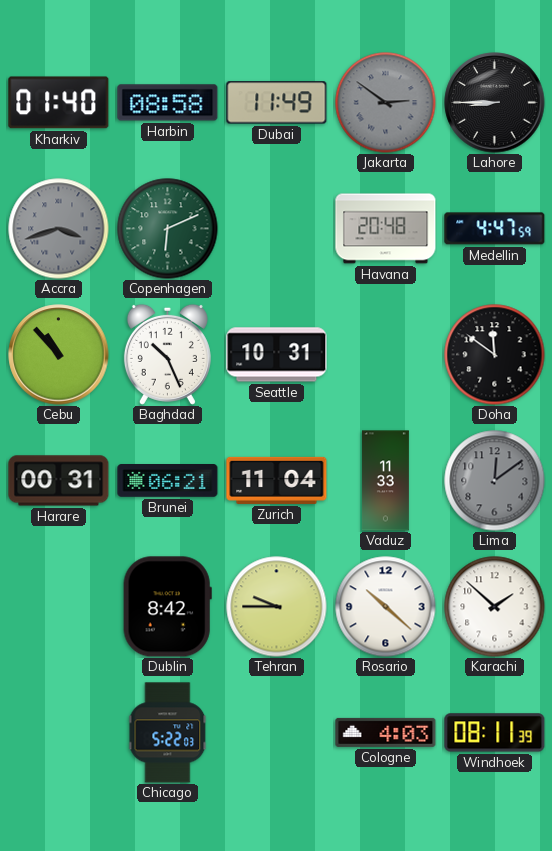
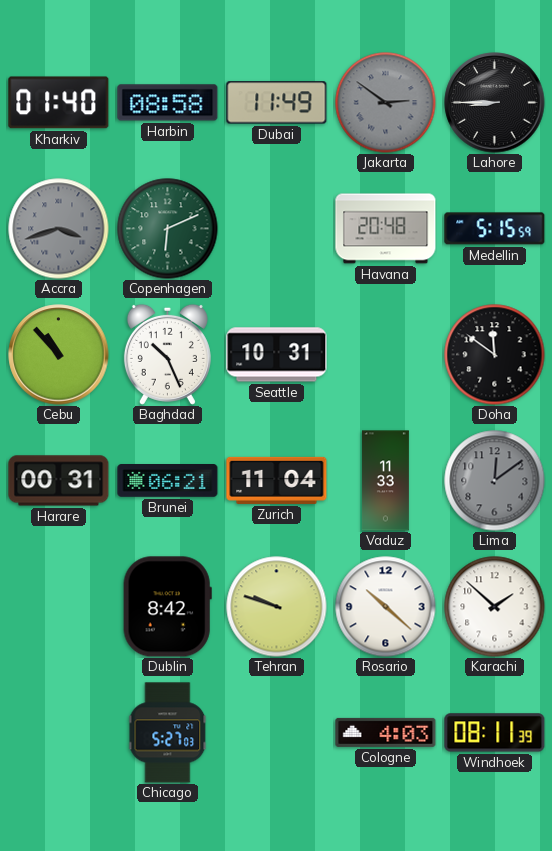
Medellin: 4:47 -> 5:15 (495, 229)
Tehran: 9:45 -> 9:48 (277, 607)
Chicago: 5:22 -> 5:27 (168, 733)
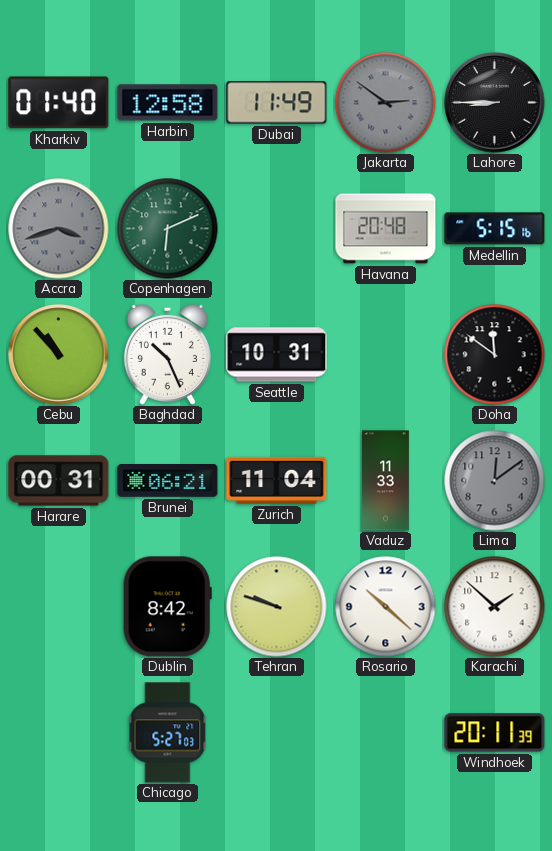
Harbin: 08:58 -> 12:58 (168, 103)
Medellin: 5:15:59 -> 5:15:16 (495, 229)
Cologne: 4:03 -> none (386, 732)
Windhoek: 08:11 -> 20:11 (495, 733)
